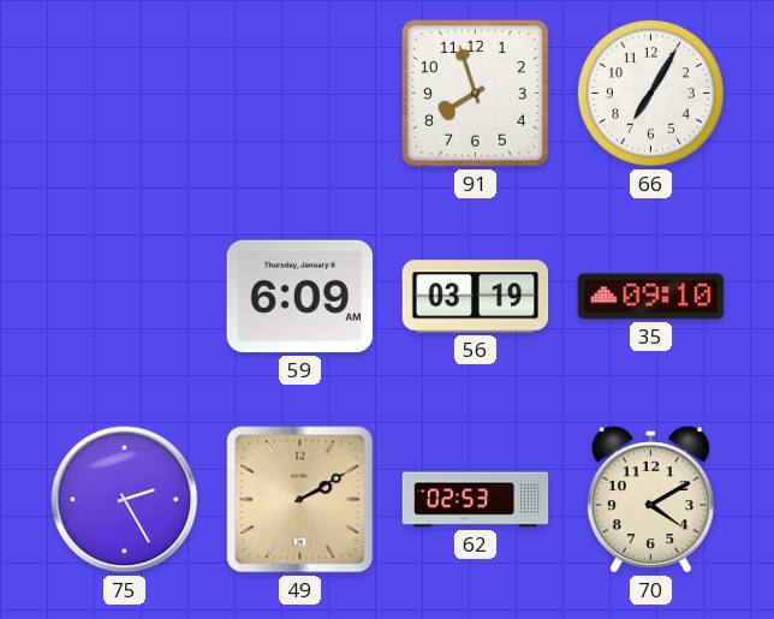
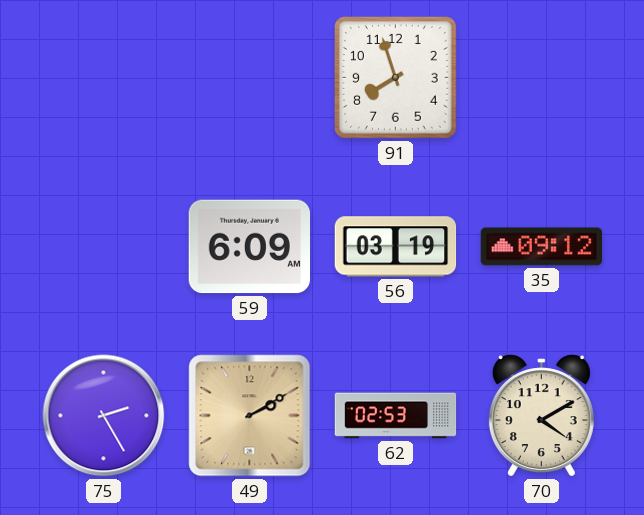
66: 7:05 -> none (650, 93)
35: 09:10 -> 09:12 (542, 247)
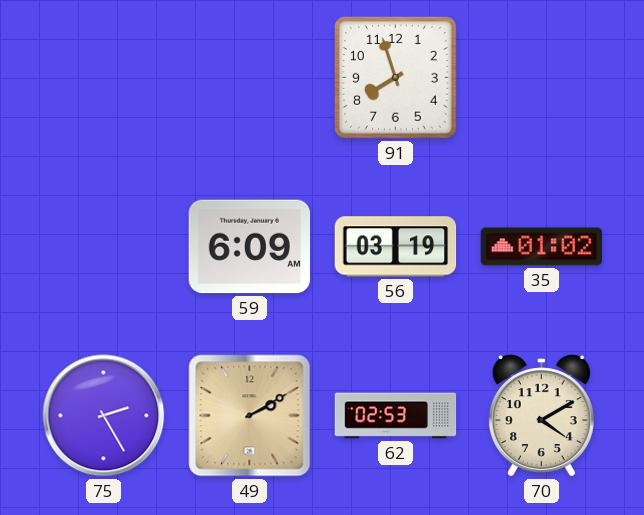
35: 09:12 -> 01:02 (542, 247)
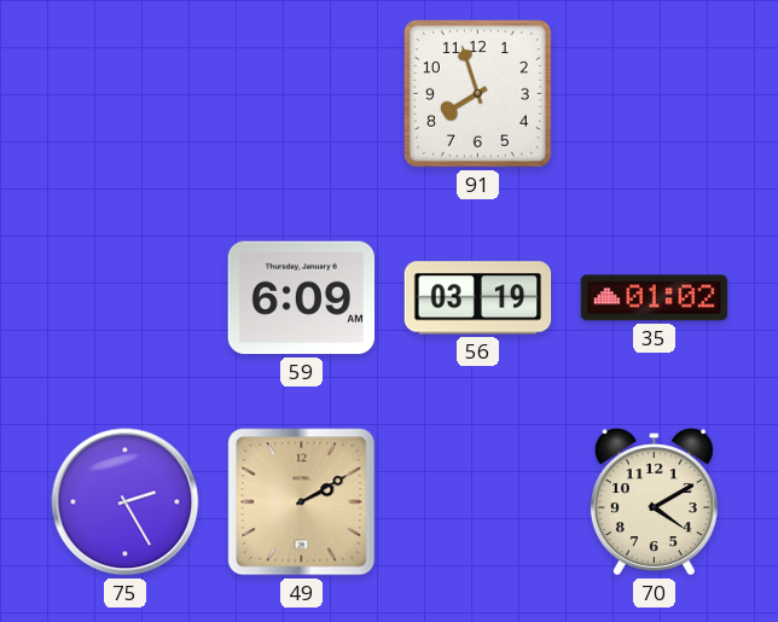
62: 02:53 -> none (396, 416)
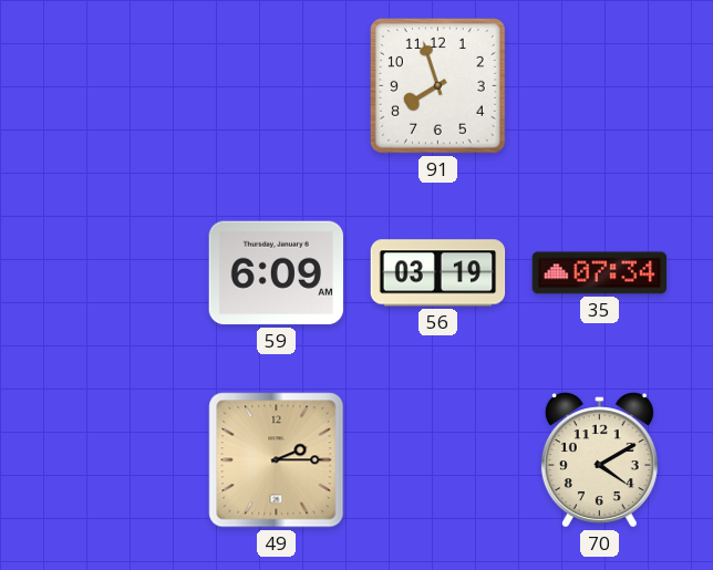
35: 01:02 -> 07:34 (600, 273)
75: 2:25 -> none (126, 502)
49: 2:10 -> 2:15 (277, 460)
